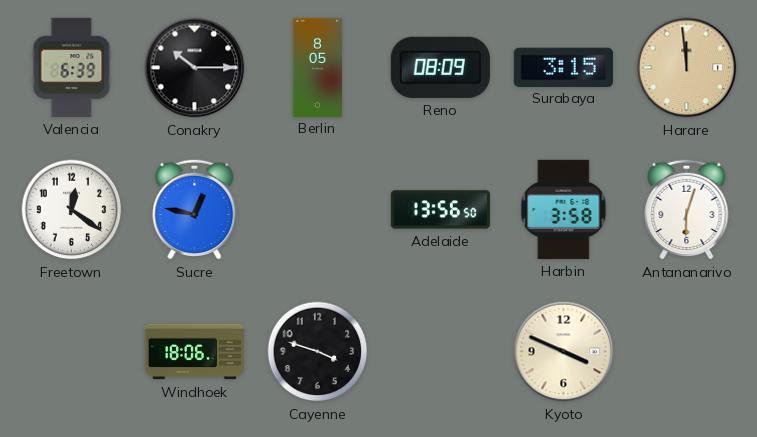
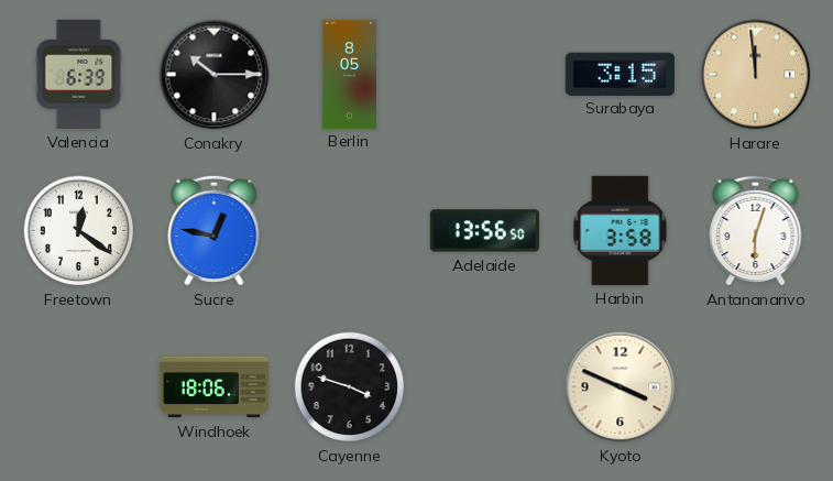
Reno: 08:09 -> none (440, 67)
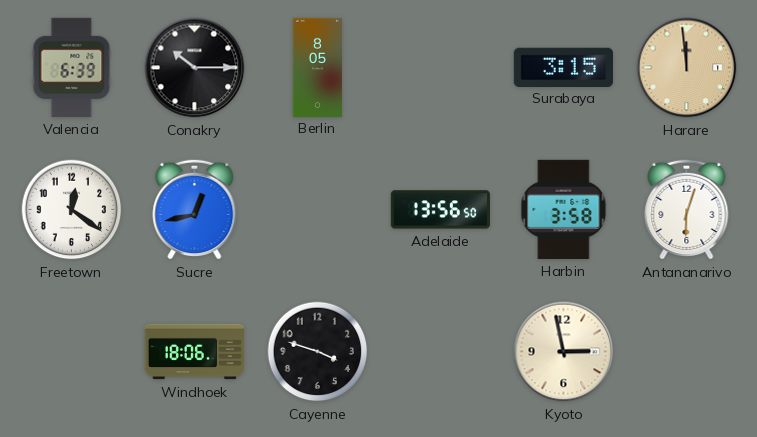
Sucre: 12:47 -> 12:43 (195, 209)
Kyoto: 3:49 -> 2:58 (564, 352)
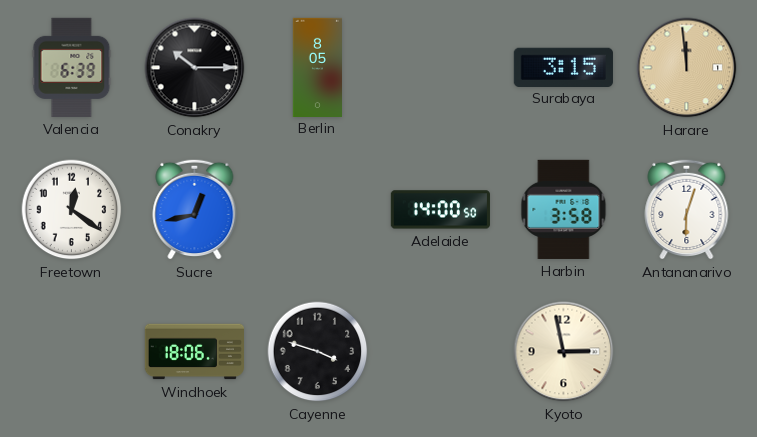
Adelaide: 13:56 -> 14:00 (440, 210)
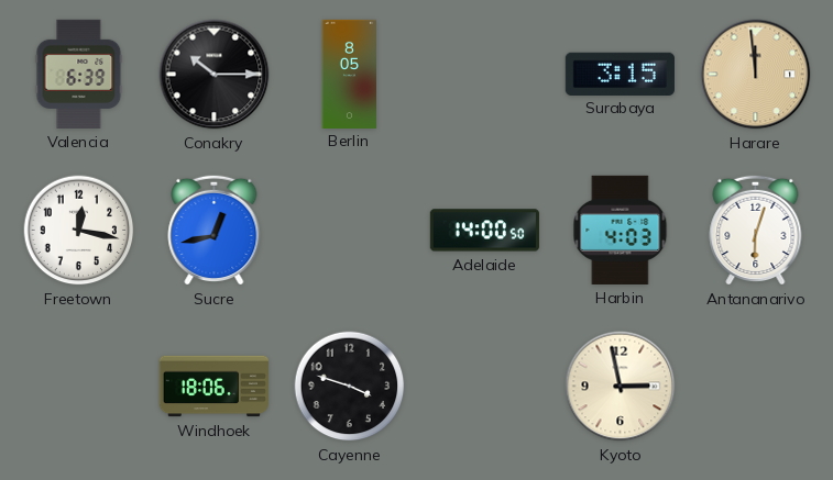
Freetown: 12:21 -> 12:17 (79, 231)
Harbin: 3:58 -> 4:03 (621, 230)
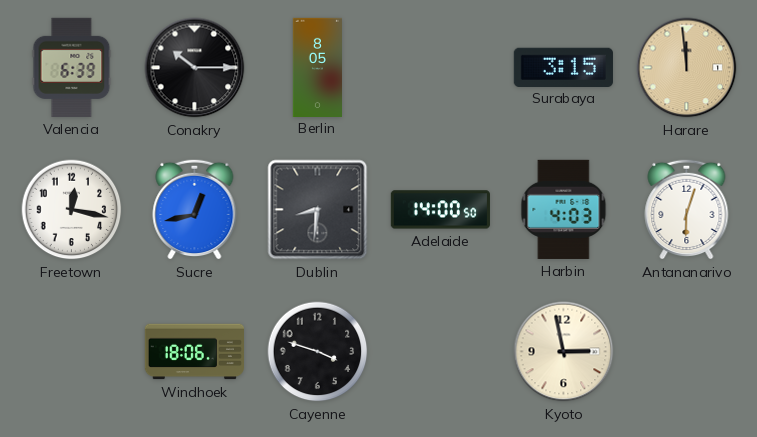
Dublin: none -> 8:31 (318, 210)
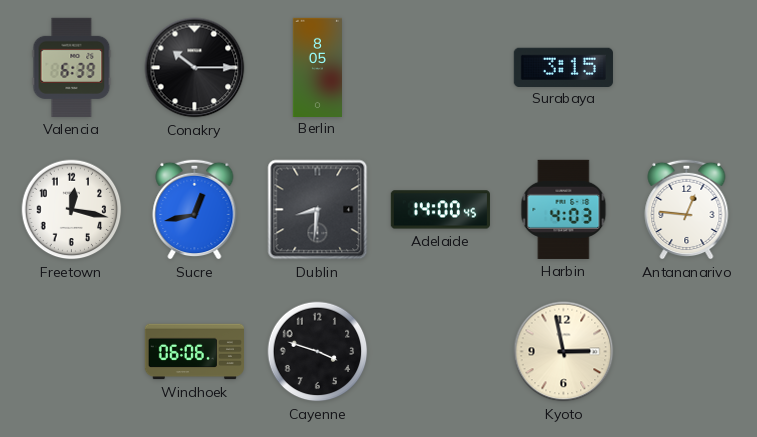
Harare: 11:59 -> none (687, 68)
Adelaide: 14:00:50 -> 14:00:45 (440, 210)
Antananarivo: 6:03 -> 12:46 (687, 209)
Windhoek: 18:06 -> 06:06 (194, 352)
